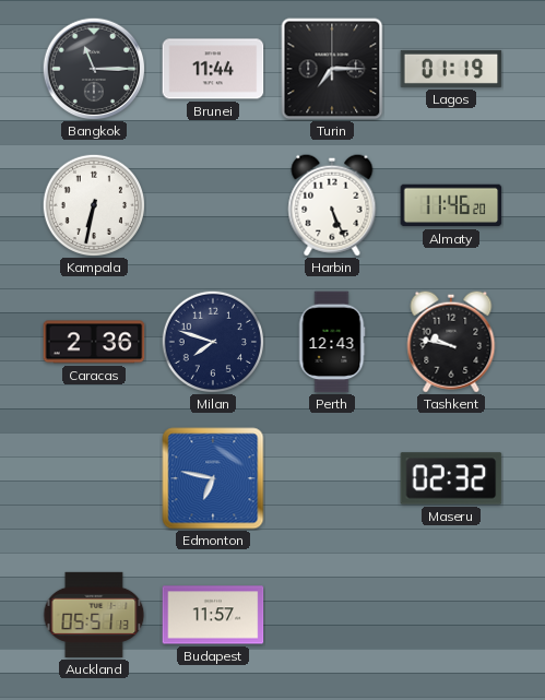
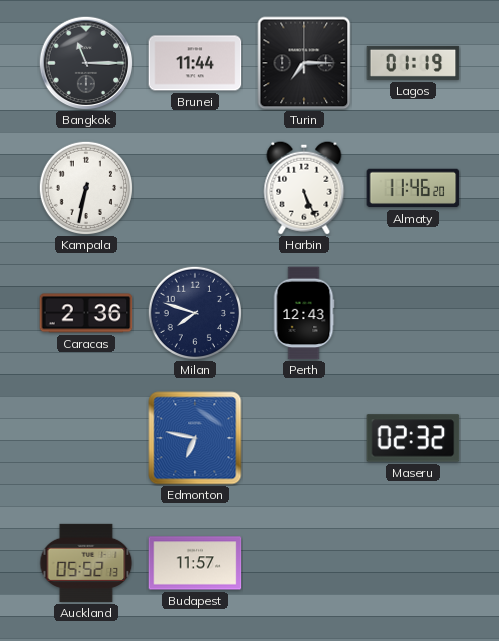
Tashkent: 9:47 -> none (451, 342)
Auckland: 05:51 -> 05:52 (86, 563)
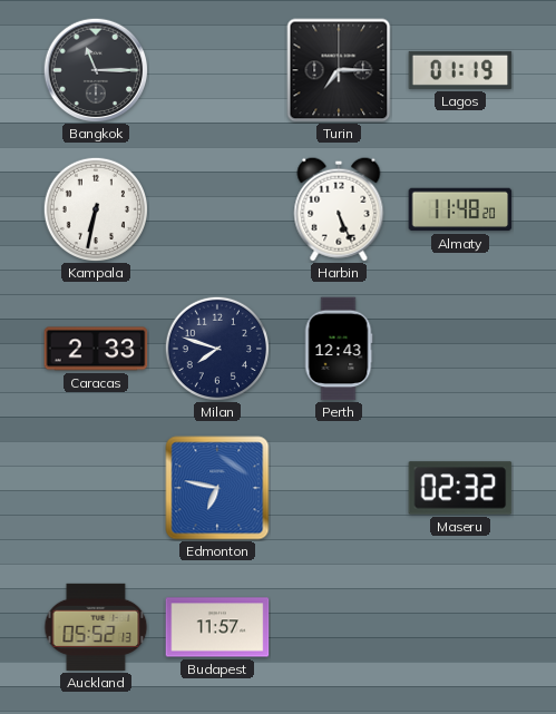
Brunei: 11:44 -> none (195, 63)
Almaty: 11:46 -> 11:48 (460, 209)
Caracas: 2:36 -> 2:33 (96, 349)
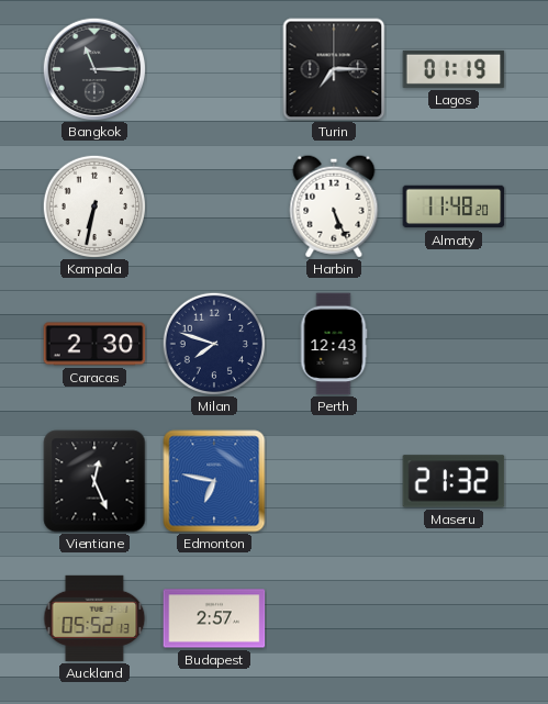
Caracas: 2:33 -> 2:30 (94, 344)
Vientiane: none -> 12:26 (94, 481)
Maseru: 02:32 -> 21:32 (454, 481)
Budapest: 11:57 -> 2:57 (214, 618)
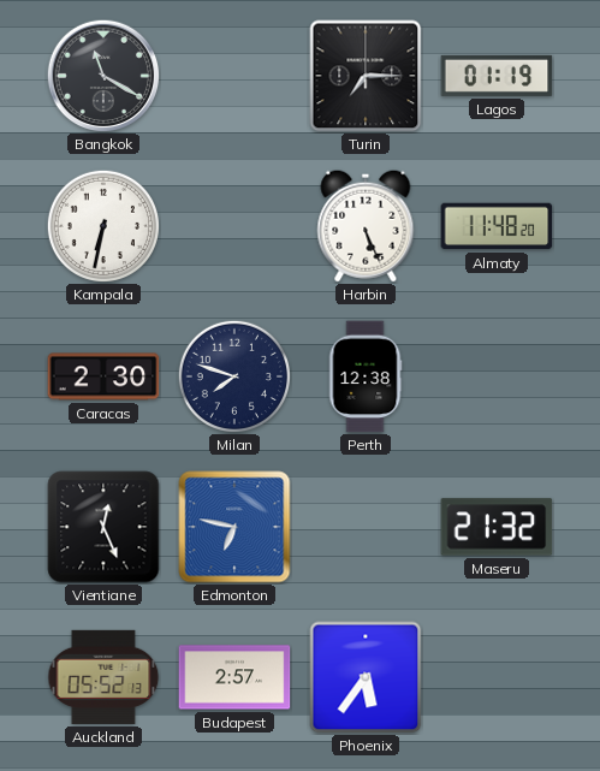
Bangkok: 11:15 -> 11:20 (103, 76)
Perth: 12:43 -> 12:38 (366, 376)
Phoenix: none -> 5:36 (366, 677)
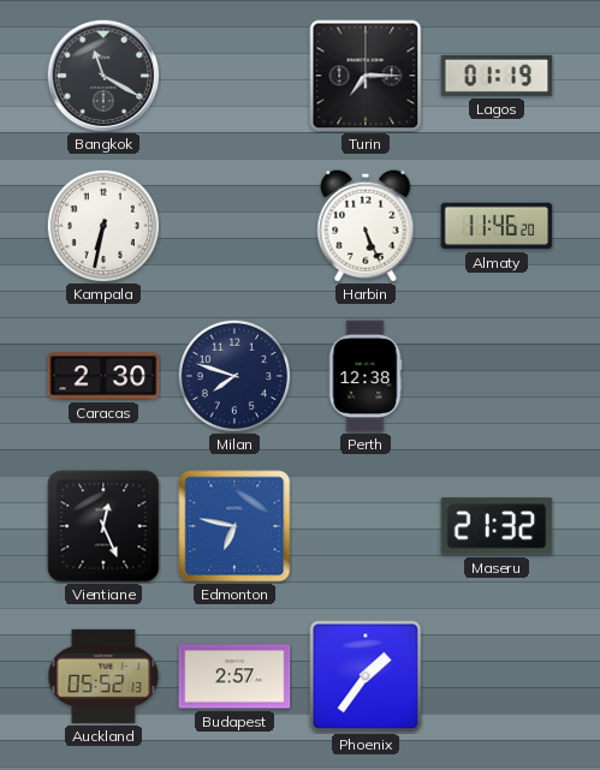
Almaty: 11:48 -> 11:46 (497, 226)
Phoenix: 5:36 -> 1:36 (366, 676)
